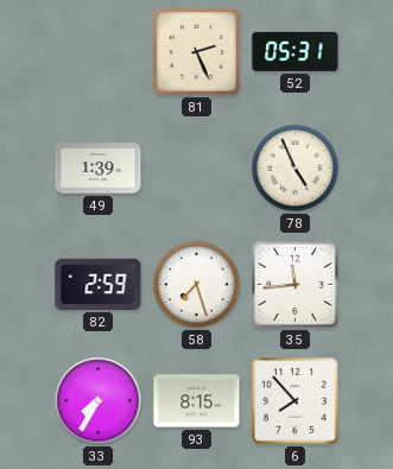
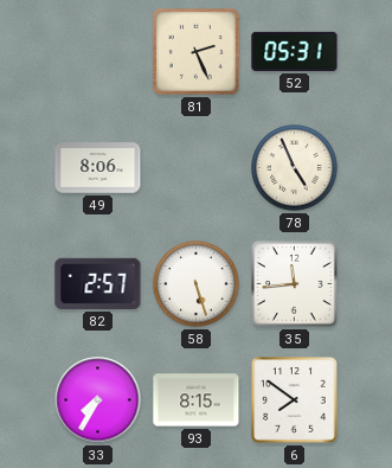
49: 1:39 -> 8:06 (98, 168)
82: 2:59 -> 2:57 (98, 283)
58: 7:27 -> 5:27 (197, 284)
6: 7:53 -> 7:51 (295, 400)
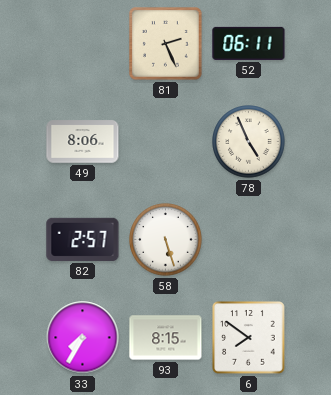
52: 05:31 -> 06:11 (249, 43)
35: 11:44 -> none (295, 284)
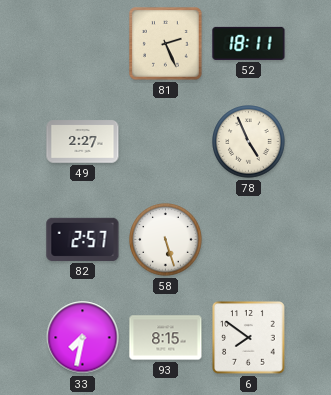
52: 06:11 -> 18:11 (249, 43)
49: 8:06 -> 2:27 (83, 142)
33: 7:35 -> 7:32 (83, 338)
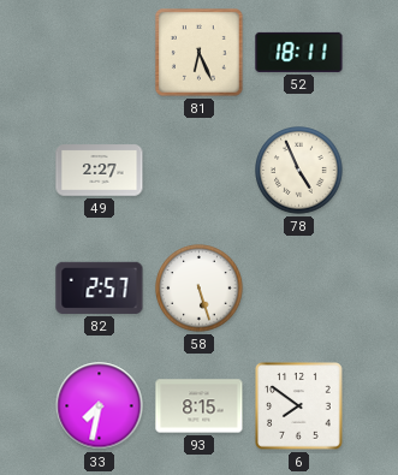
81: 2:26 -> 6:26 (200, 53)
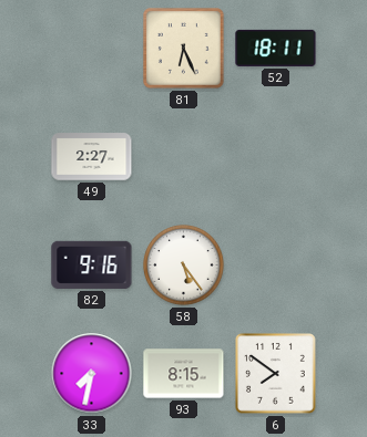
78: 4:56 -> none (299, 171)
82: 2:57 -> 9:16 (92, 264)
58: 5:27 -> 5:24 (184, 266)
